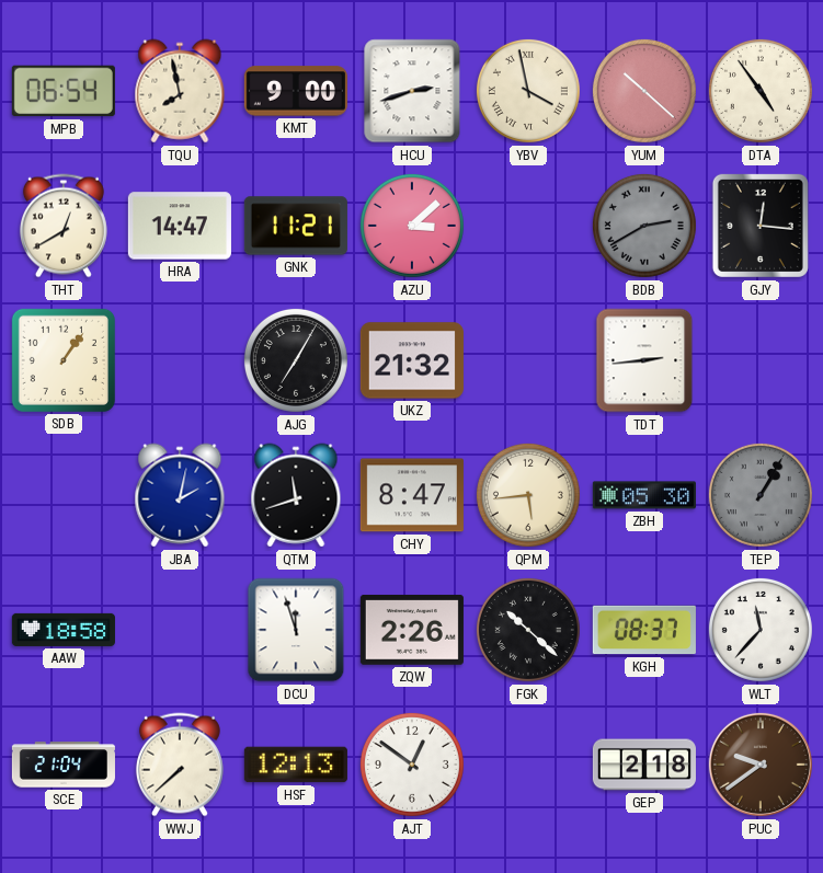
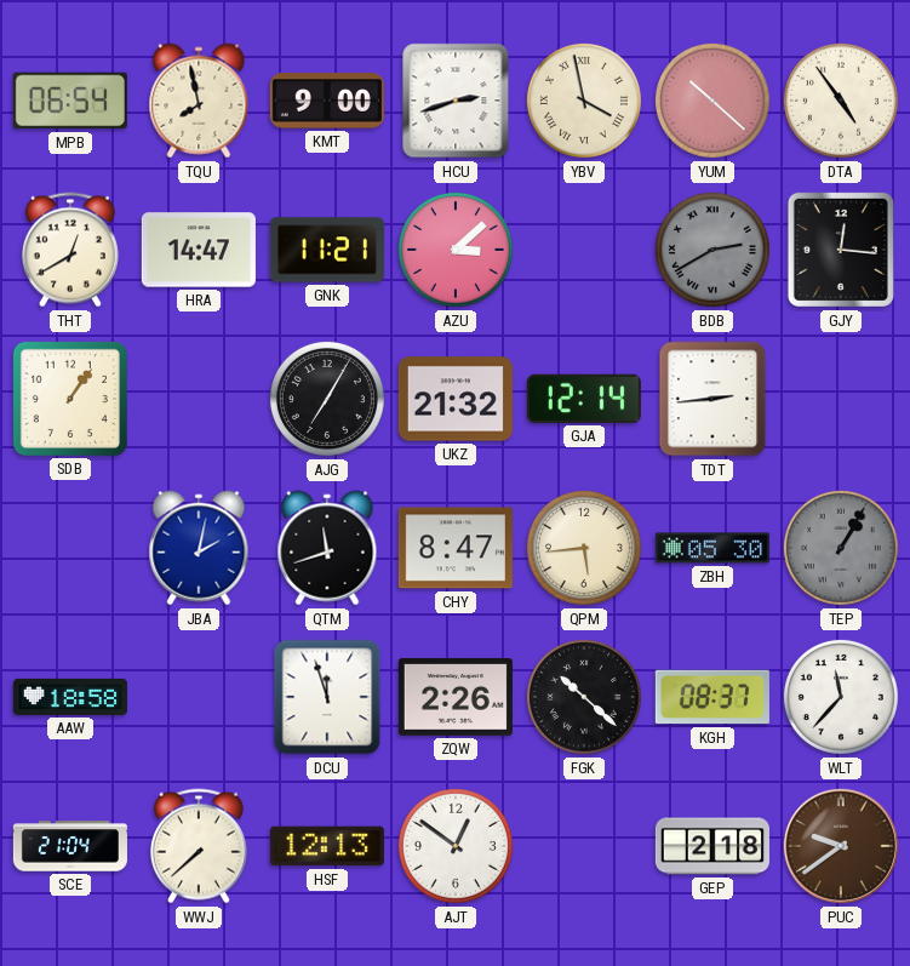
GJA: none -> 12:14 (584, 399)
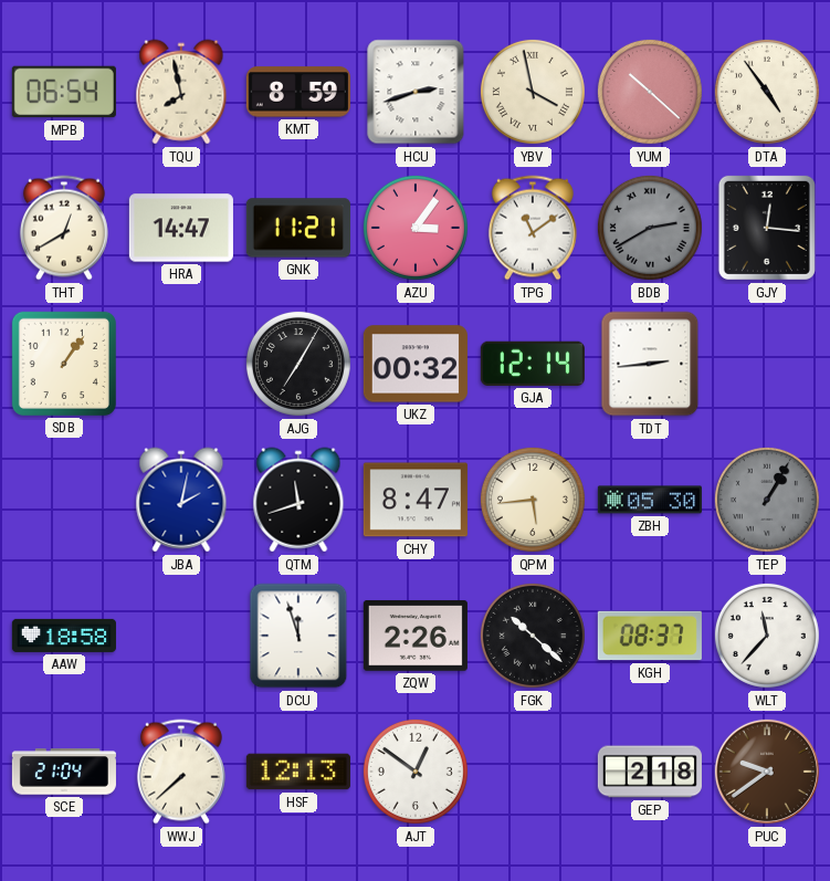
KMT: 9:00 -> 8:59 (298, 92)
AZU: 3:08 -> 3:06 (416, 228)
TPG: none -> 11:09 (533, 228)
UKZ: 21:32 -> 00:32 (416, 364)
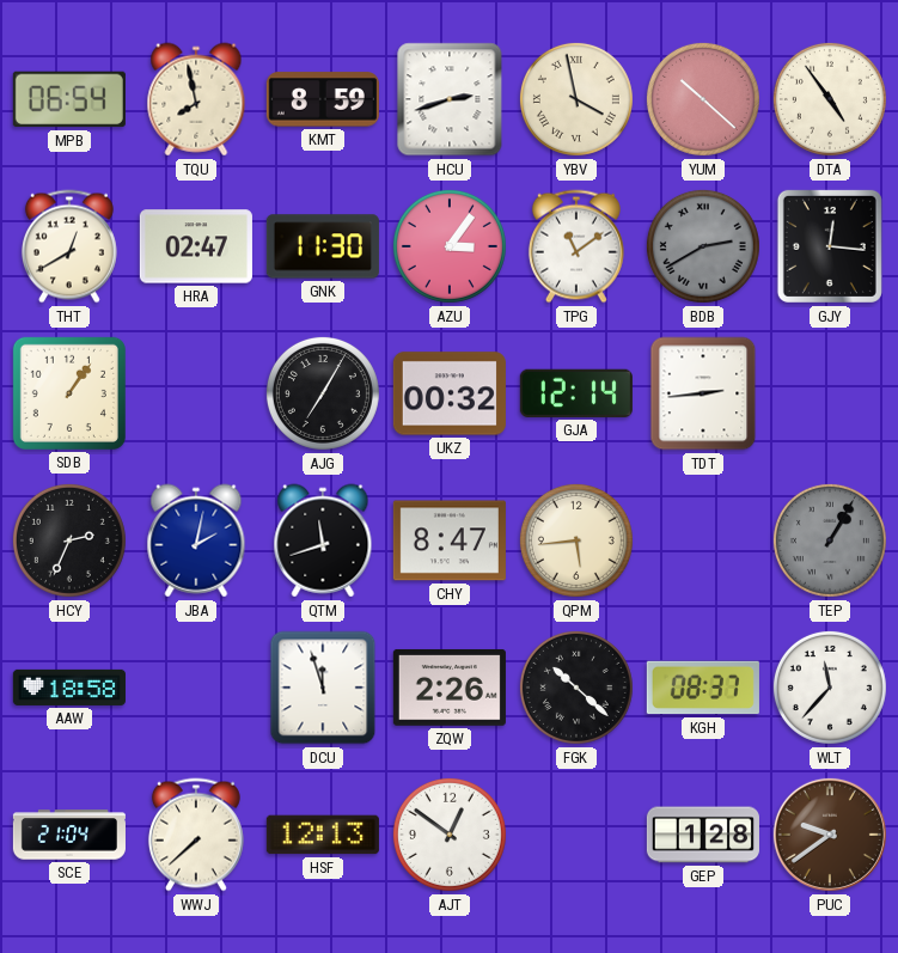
HRA: 14:47 -> 02:47 (196, 246)
GNK: 11:21 -> 11:30 (323, 246)
HCY: none -> 2:34 (69, 540)
ZBH: 05:30 -> none (650, 500)
GEP: 2:18 -> 1:28 (703, 835)
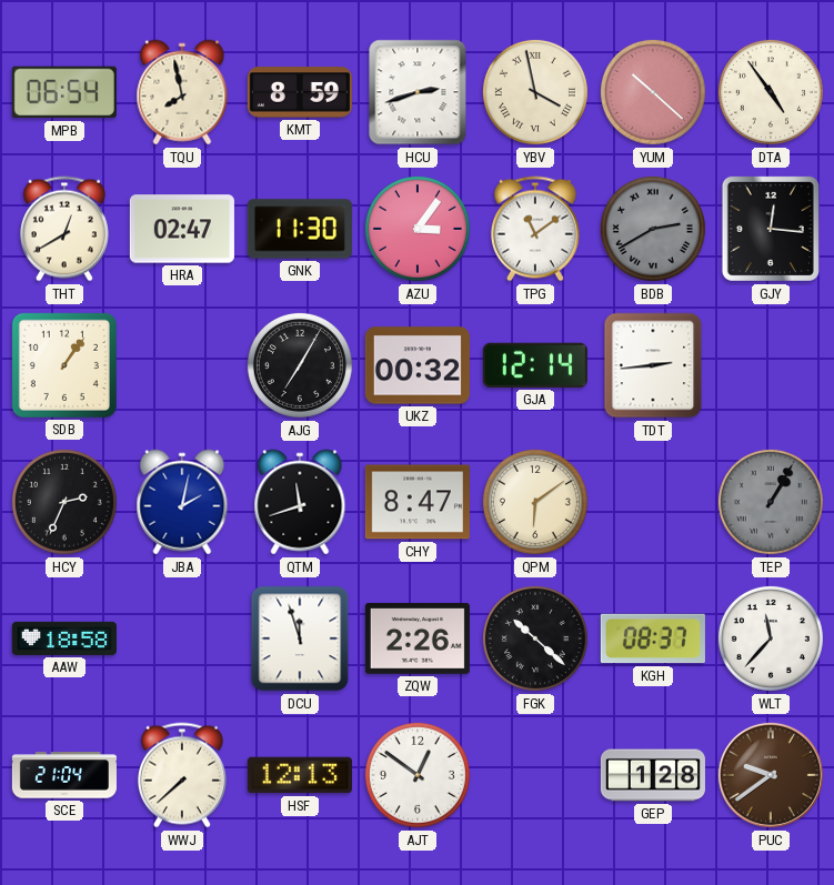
QPM: 5:44 -> 6:09 (535, 502)
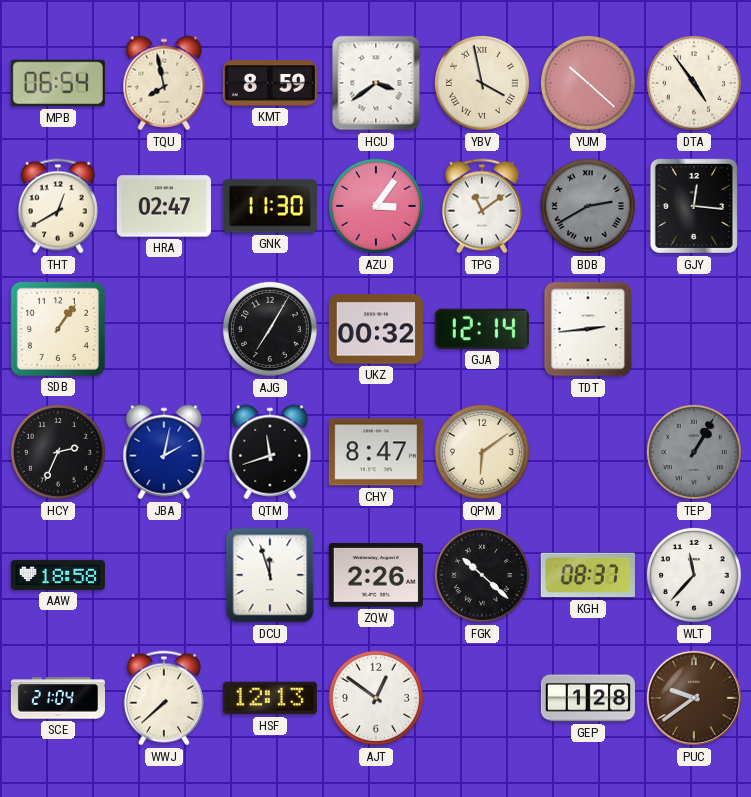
HCU: 2:42 -> 3:39 (376, 83)
